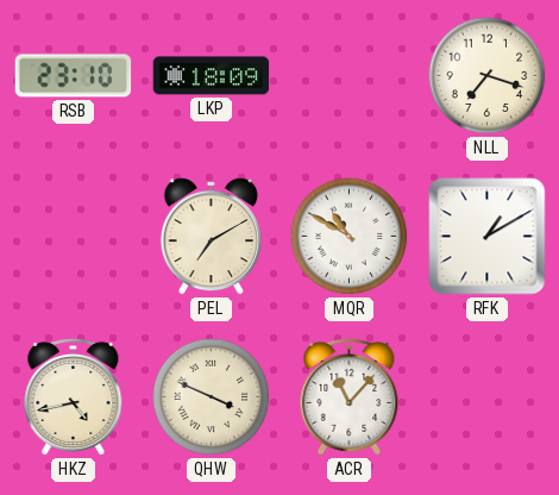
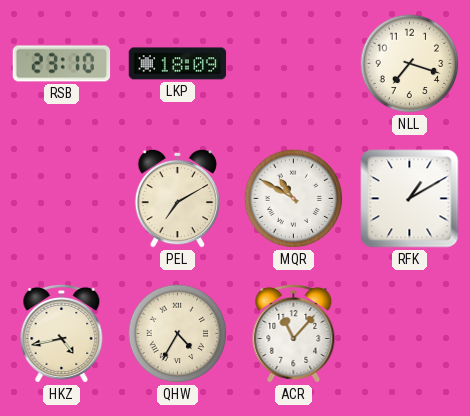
QHW: 3:49 -> 4:35 (178, 334)
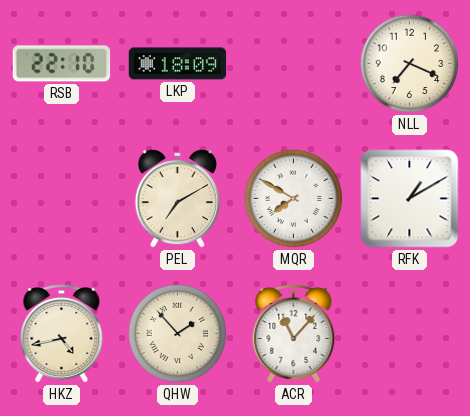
RSB: 23:10 -> 22:10 (62, 64)
NLL: 7:18 -> 7:19 (410, 64)
MQR: 10:50 -> 7:50 (294, 199)
QHW: 4:35 -> 1:53 (178, 334)
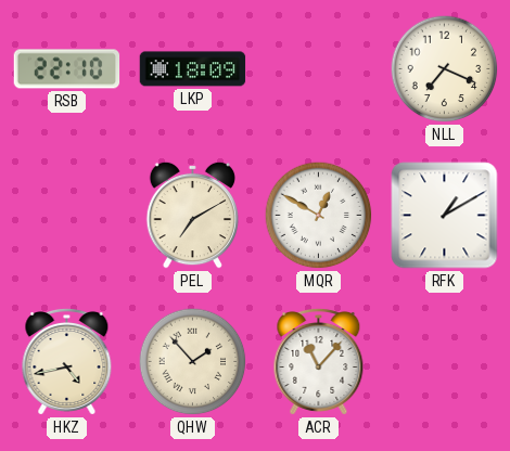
MQR: 7:50 -> 12:50 (319, 216)
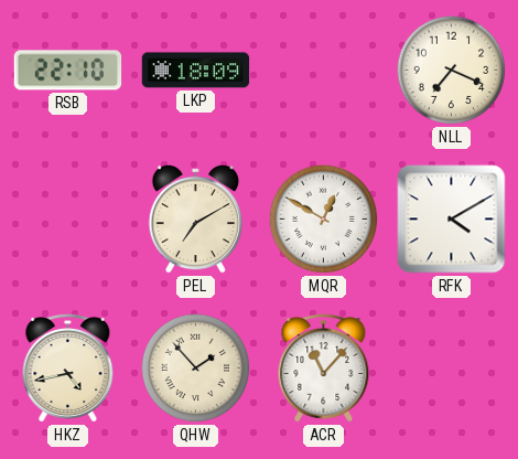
RFK: 1:10 -> 4:10 (452, 220)
